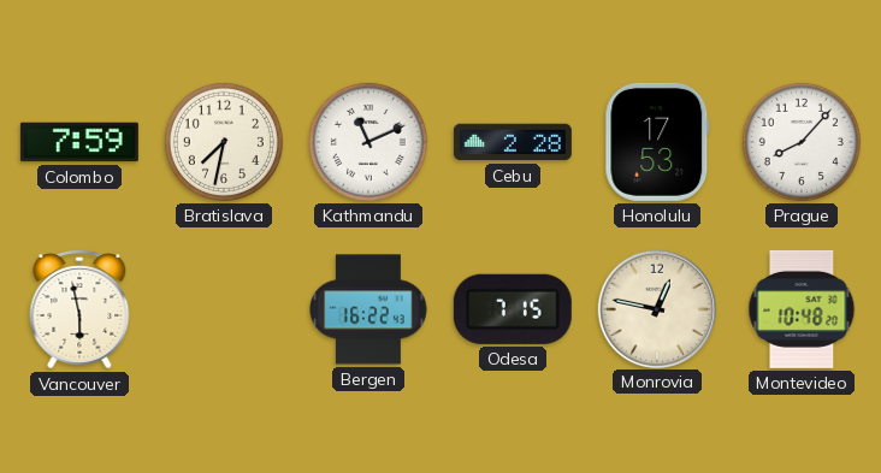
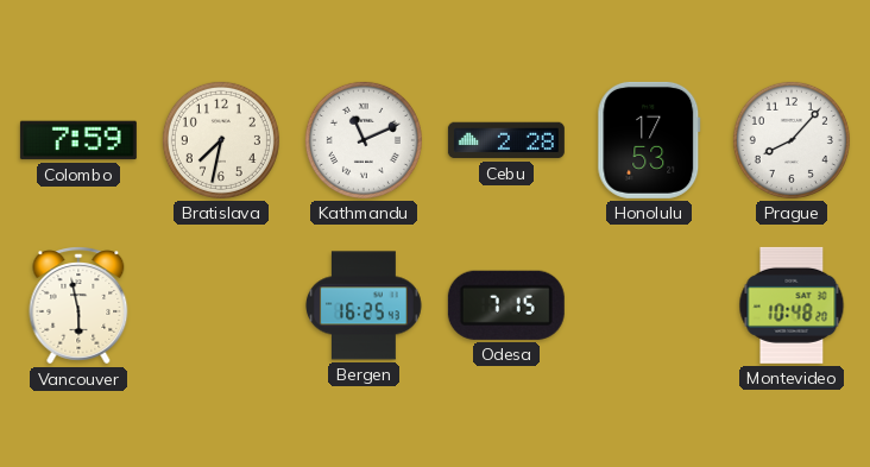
Bergen: 16:22 -> 16:25 (365, 305)
Monrovia: 12:47 -> none (656, 308)
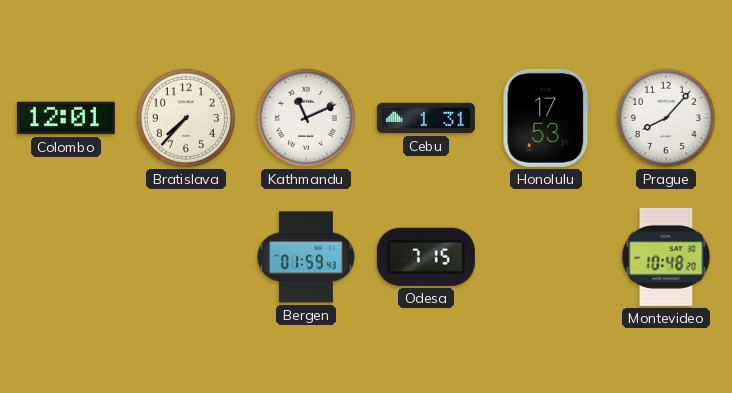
Colombo: 7:59 -> 12:01 (66, 118)
Bratislava: 7:32 -> 7:37 (186, 118)
Cebu: 2:28 -> 1:31 (426, 118)
Vancouver: 5:58 -> none (78, 305)
Bergen: 16:25 -> 01:59 (307, 257)
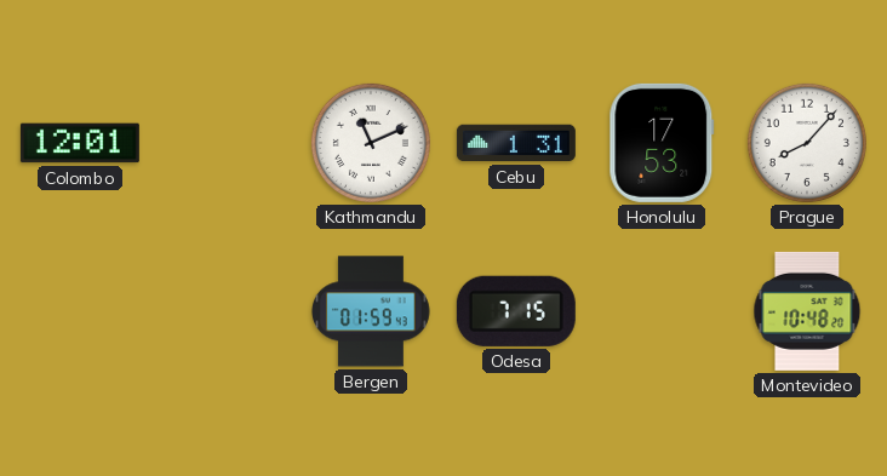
Bratislava: 7:37 -> none (186, 118)
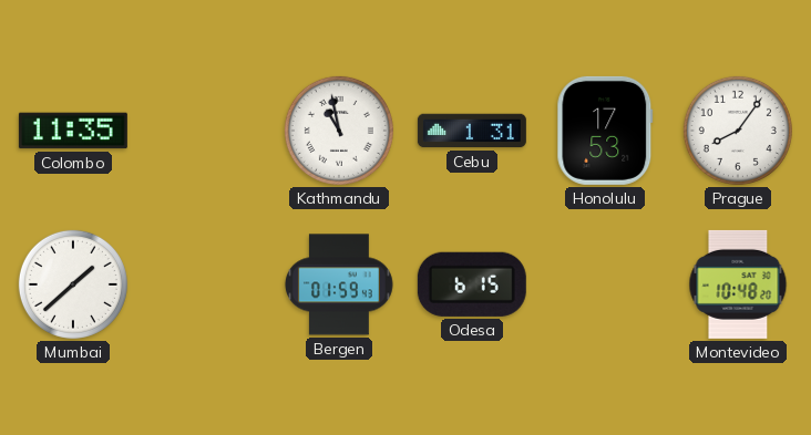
Colombo: 12:01 -> 11:35 (73, 131)
Kathmandu: 11:11 -> 10:58 (339, 131)
Prague: 8:07 -> 8:06 (738, 131)
Mumbai: none -> 1:38 (73, 284)
Odesa: 7:15 -> 6:15 (472, 284)
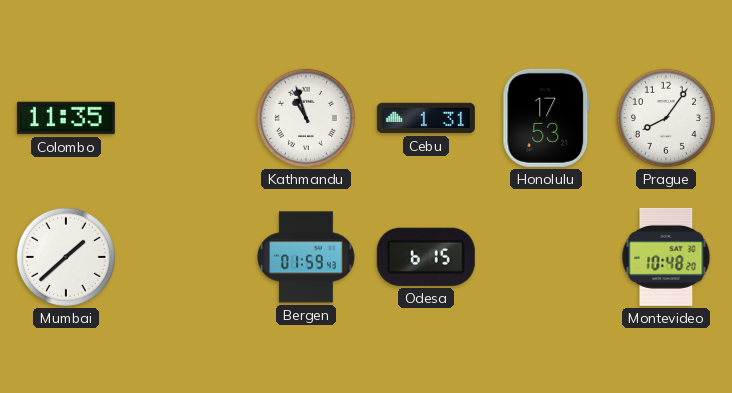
Kathmandu: 10:58 -> 10:57 (306, 118)
